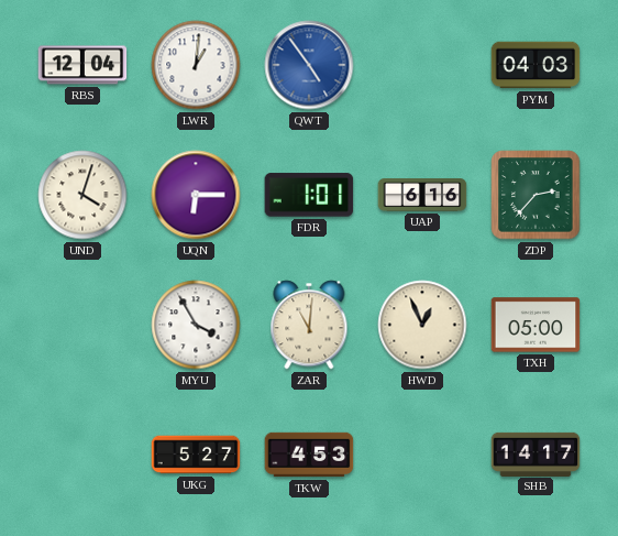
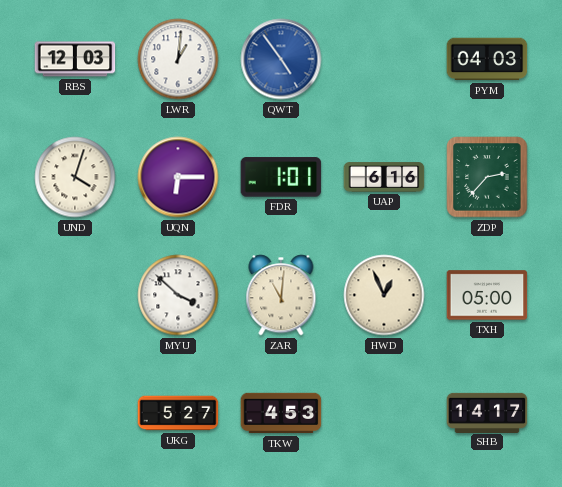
RBS: 12:04 -> 12:03 (75, 59)
MYU: 3:55 -> 3:52 (178, 295)
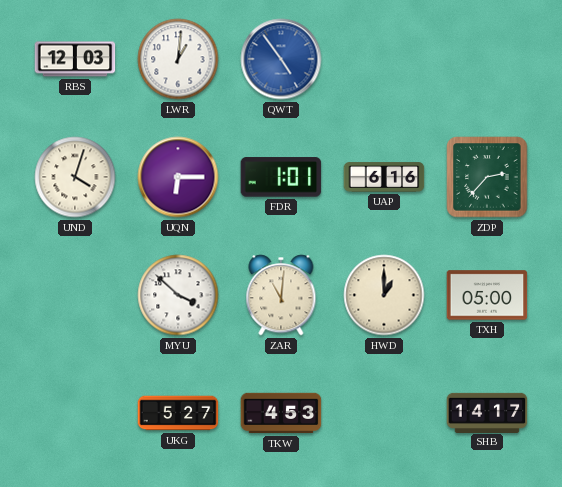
PYM: 04:03 -> none (487, 59)
HWD: 12:56 -> 1:00 (384, 295)
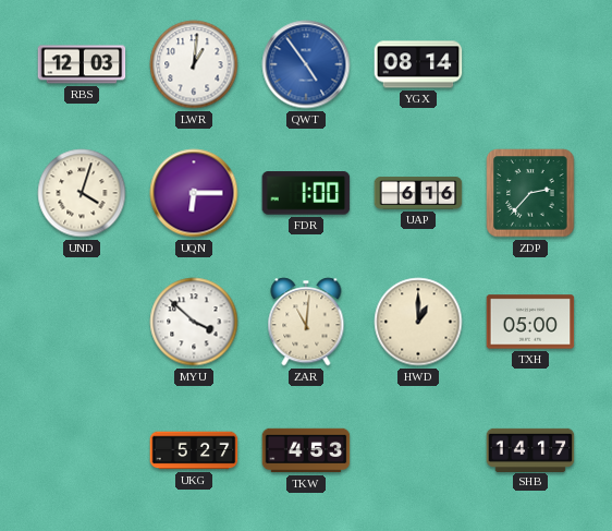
YGX: none -> 08:14 (418, 64)
FDR: 1:01 -> 1:00 (306, 193)
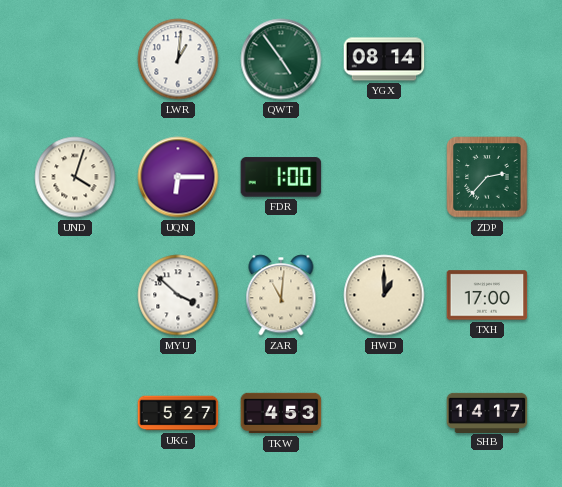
RBS: 12:03 -> none (82, 64)
QWT dial: blue -> green (281, 59)
UAP: 6:16 -> none (418, 193)
TXH: 05:00 -> 17:00 (487, 295)
